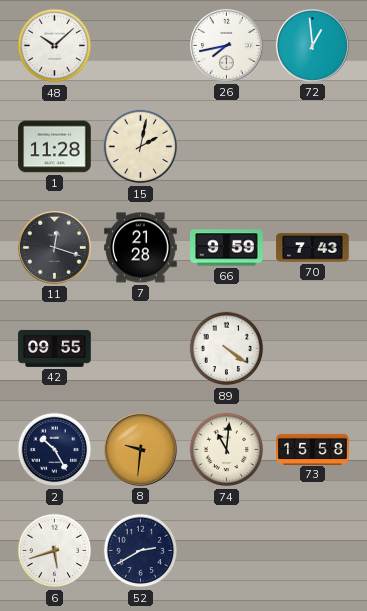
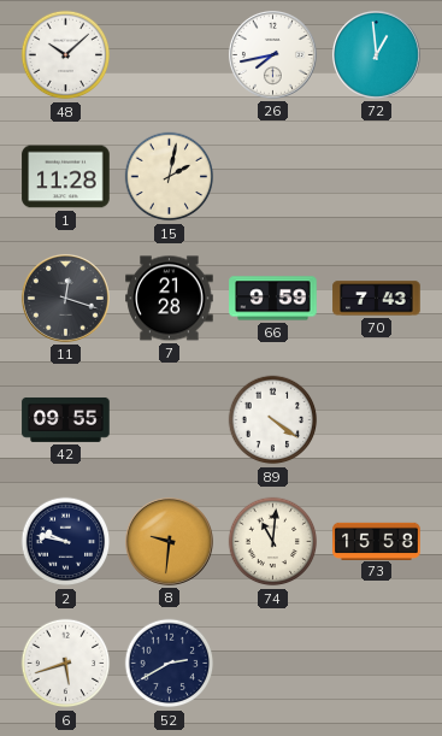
2: 10:25 -> 9:47 (66, 542)
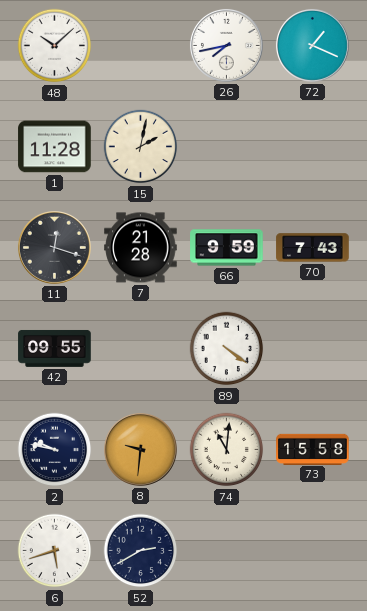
72: 12:59 -> 1:19 (312, 45)
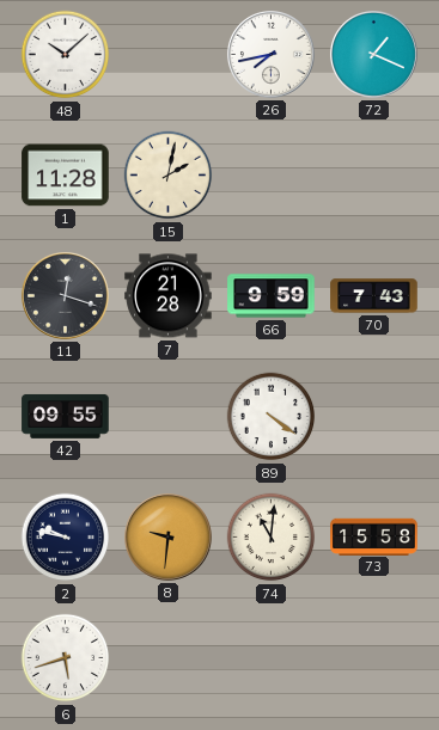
52: 2:40 -> none (141, 551)
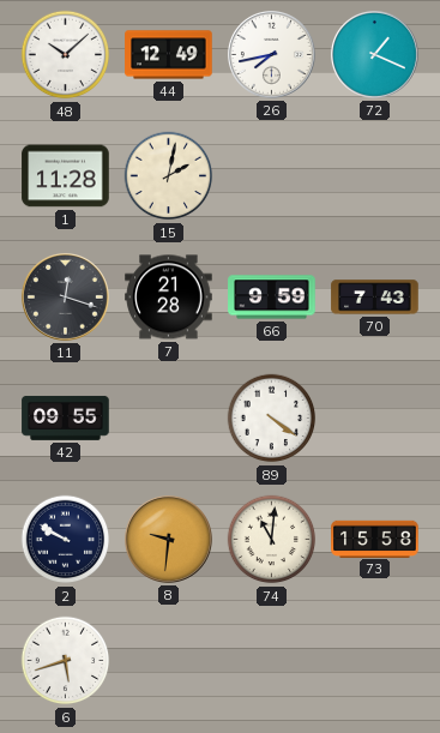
44: none -> 12:49 (169, 55)
2: 9:47 -> 9:50 (66, 540)
